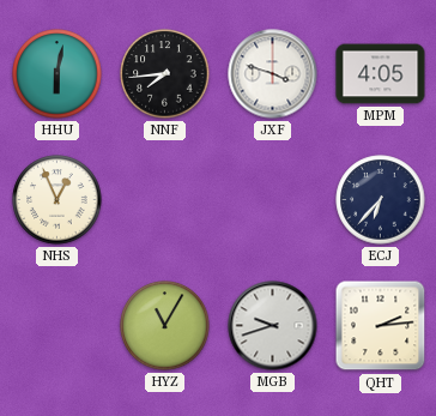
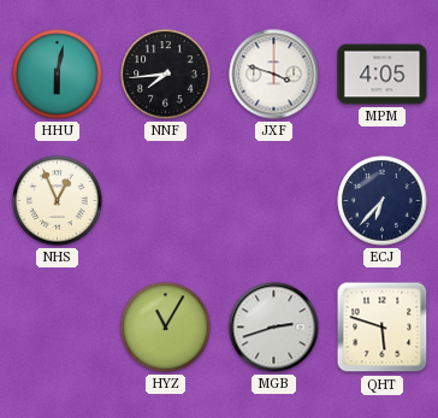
MGB: 9:42 -> 2:42 (274, 328)
QHT: 2:14 -> 5:48 (383, 328)
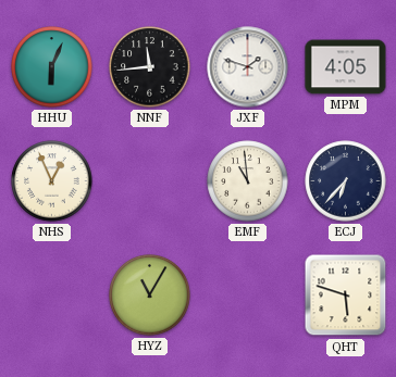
HHU: 6:02 -> 6:04 (52, 67)
NNF: 7:44 -> 11:44 (150, 67)
JXF: 3:48 -> 1:48 (248, 67)
EMF: none -> 10:59 (248, 181)
MGB: 2:42 -> none (274, 328)
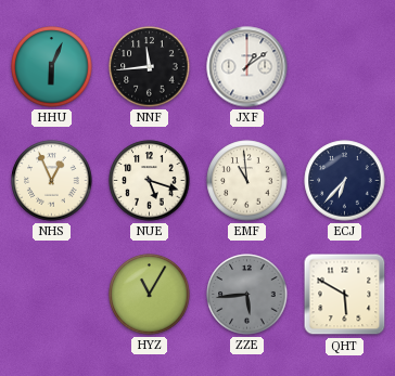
JXF: 1:48 -> 1:09 (247, 67)
MPM: 4:05 -> none (346, 67)
NUE: none -> 5:18 (150, 181)
ZZE: none -> 5:44 (247, 295)
QHT: 5:48 -> 5:50 (345, 295)
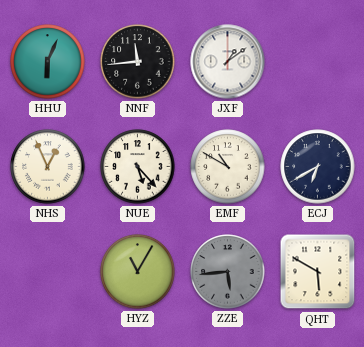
NUE: 5:18 -> 5:23 (138, 167)
EMF: 10:59 -> 10:50 (228, 167)
ECJ: 6:37 -> 6:40 (318, 167)
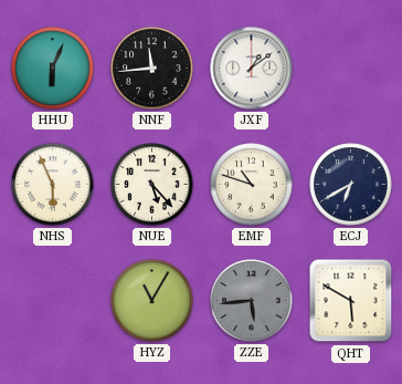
NHS: 12:56 -> 5:56 (53, 185)
EMF: 10:50 -> 10:48 (252, 185)
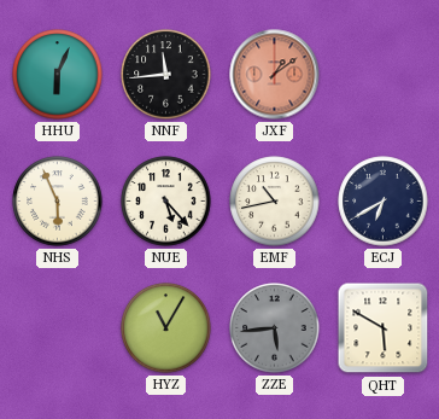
JXF dial: white -> salmon (275, 75)
EMF: 10:48 -> 10:43 (275, 202)
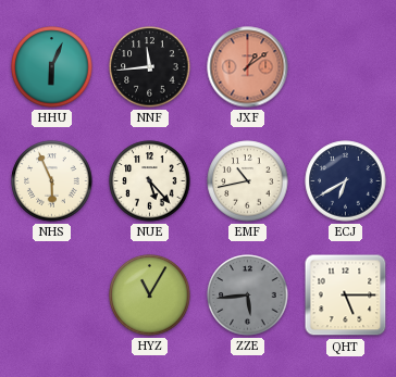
QHT: 5:50 -> 5:15 (346, 296)
